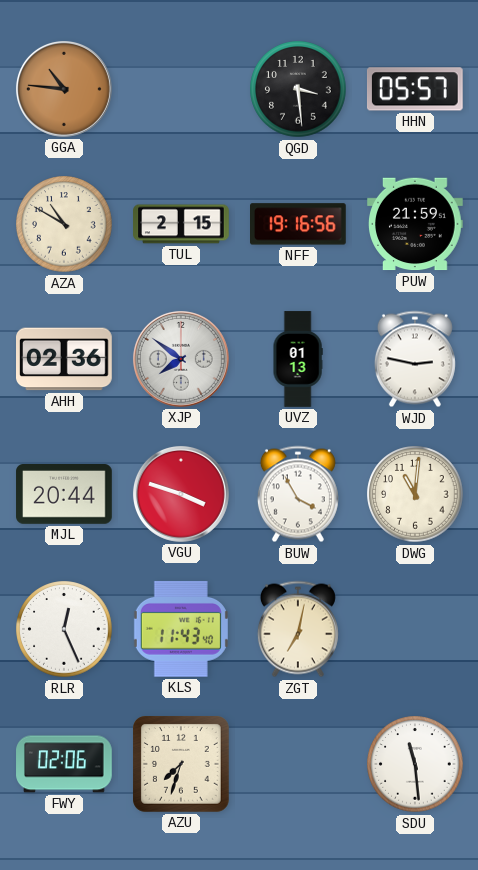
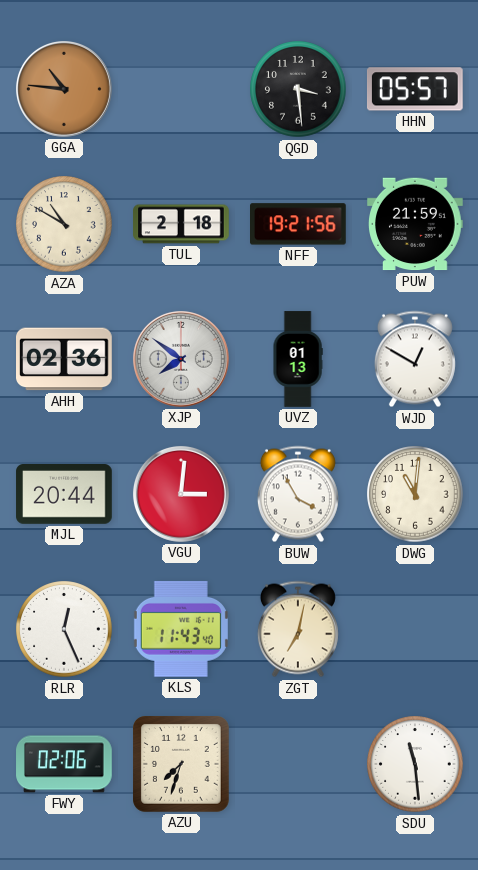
TUL: 2:15 -> 2:18 (181, 224)
NFF: 19:16 -> 19:21 (299, 224)
WJD: 2:47 -> 12:50 (415, 359)
VGU: 3:48 -> 3:01 (181, 494)
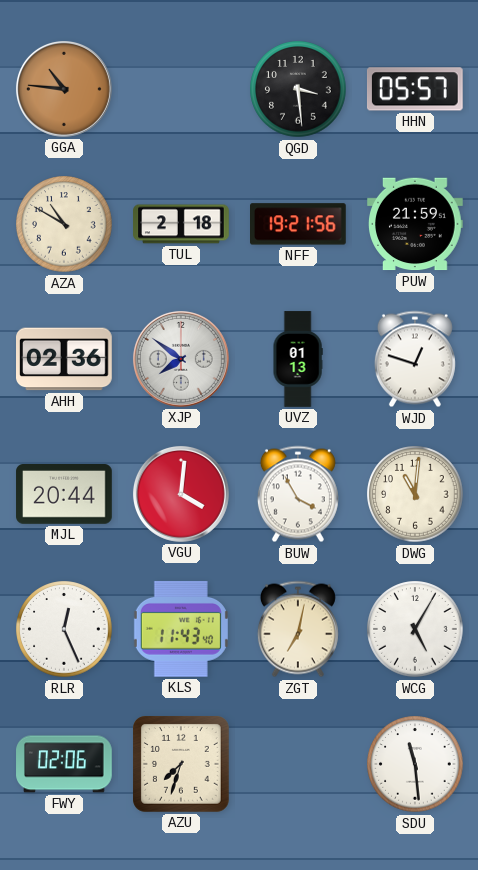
WJD: 12:50 -> 12:48 (415, 359)
VGU: 3:01 -> 4:01 (181, 494)
WCG: none -> 5:05 (415, 629)
